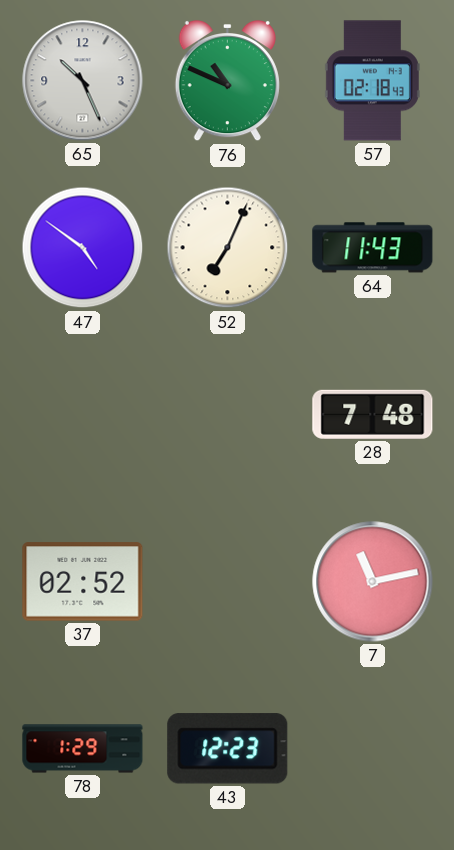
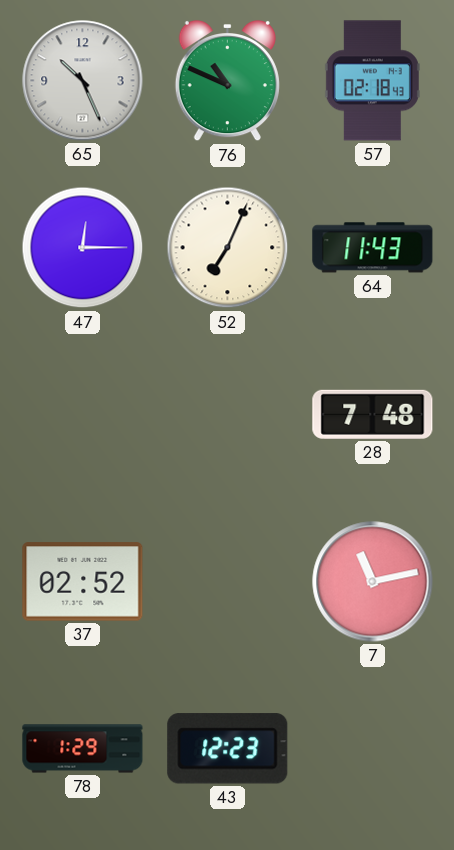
47: 4:51 -> 12:15 (83, 248)
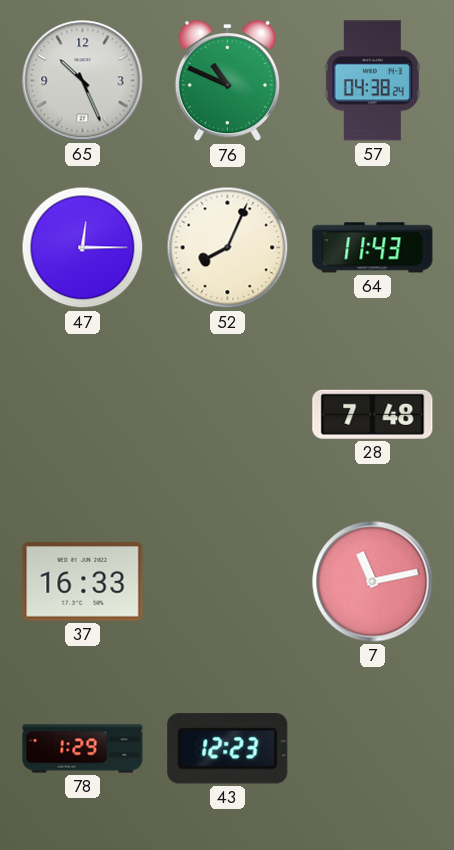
57: 02:18 -> 04:38 (372, 81)
52: 7:04 -> 8:04 (228, 248)
37: 02:52 -> 16:33 (83, 582)
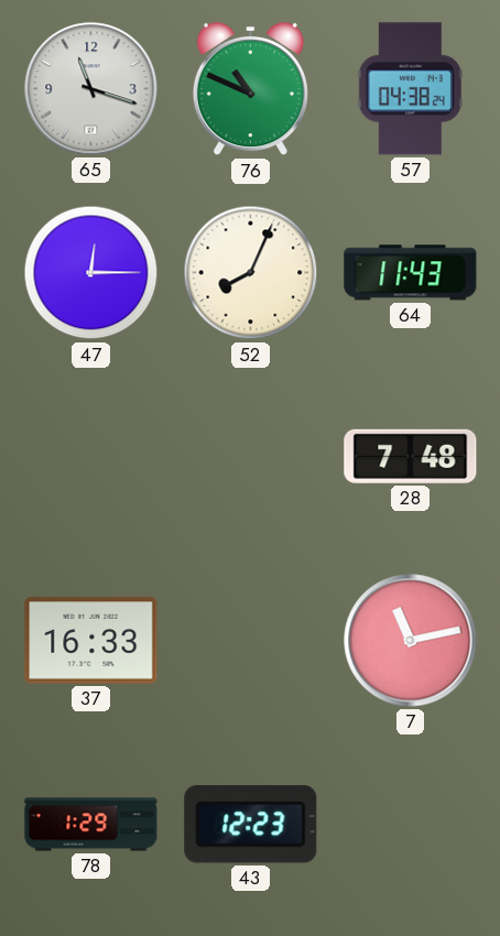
65: 10:26 -> 11:18 (91, 89)
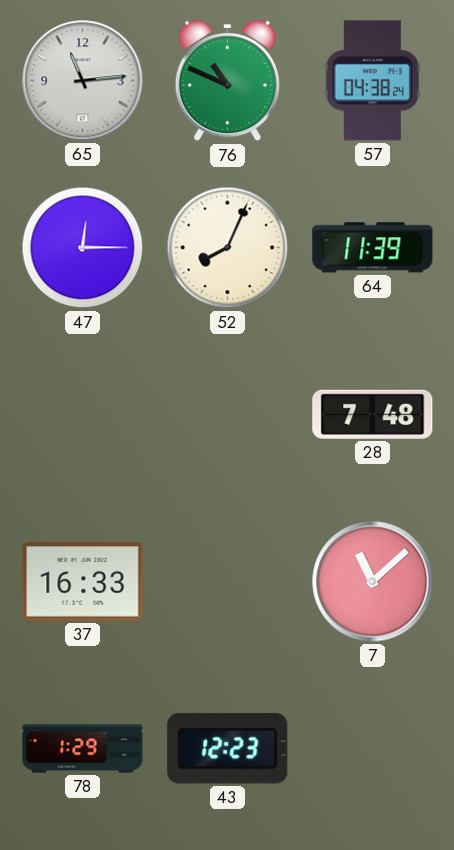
65: 11:18 -> 11:14 (83, 81)
64: 11:43 -> 11:39 (373, 248)
7: 11:13 -> 11:08 (373, 582)
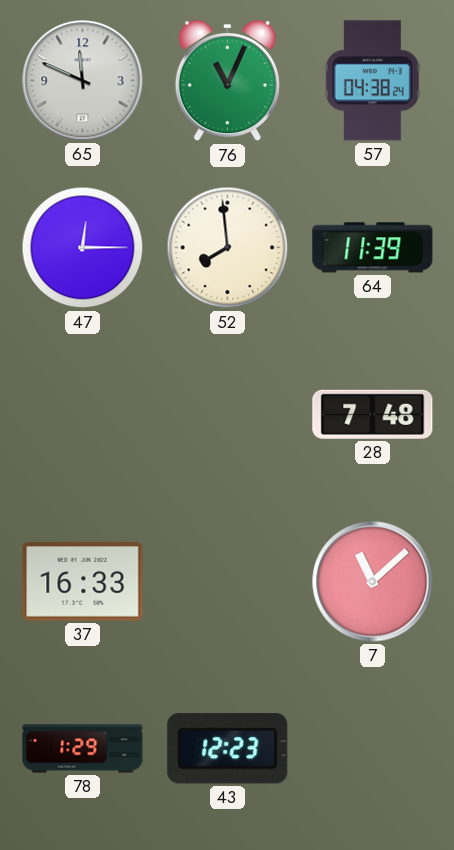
65: 11:14 -> 11:49 (83, 81)
76: 10:49 -> 11:04 (227, 81)
52: 8:04 -> 7:59 (228, 248)
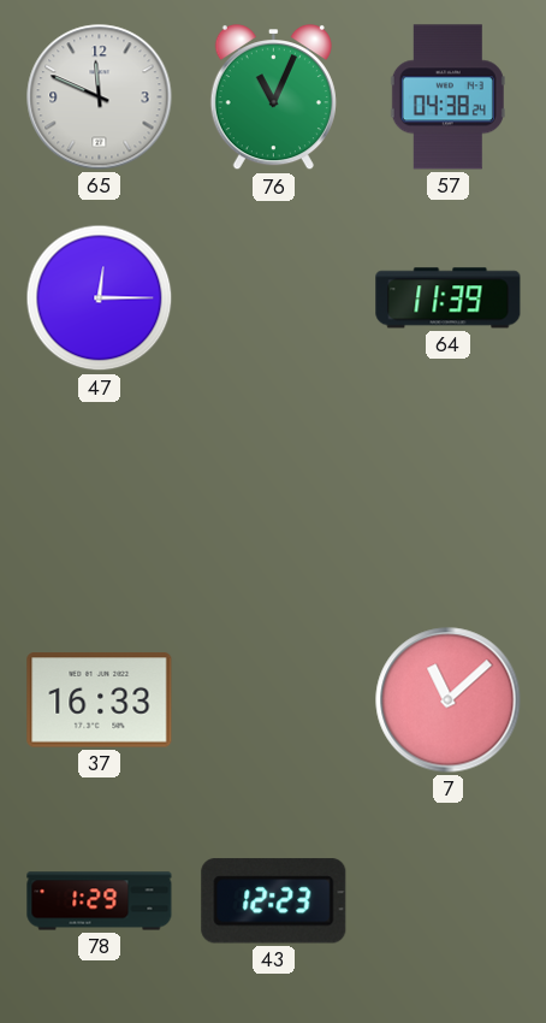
52: 7:59 -> none (228, 248)
28: 7:48 -> none (373, 414)
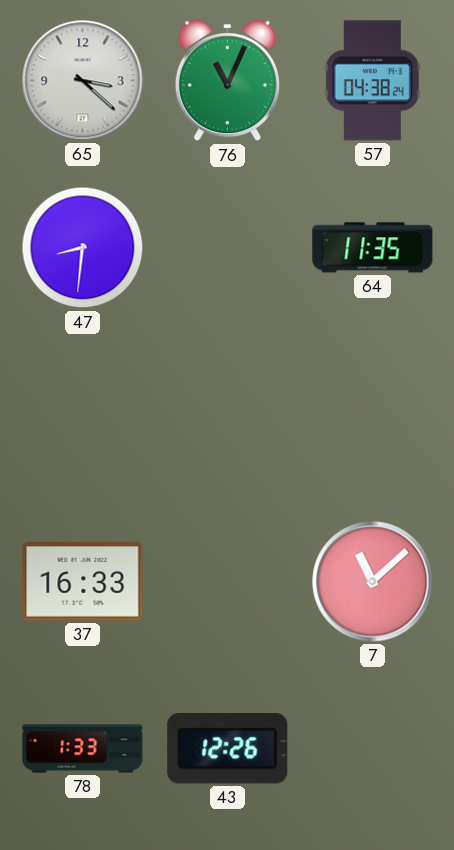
65: 11:49 -> 3:22 (83, 81)
47: 12:15 -> 8:31 (83, 248)
64: 11:39 -> 11:35 (373, 248)
78: 1:29 -> 1:33 (83, 749)
43: 12:23 -> 12:26 (228, 749)
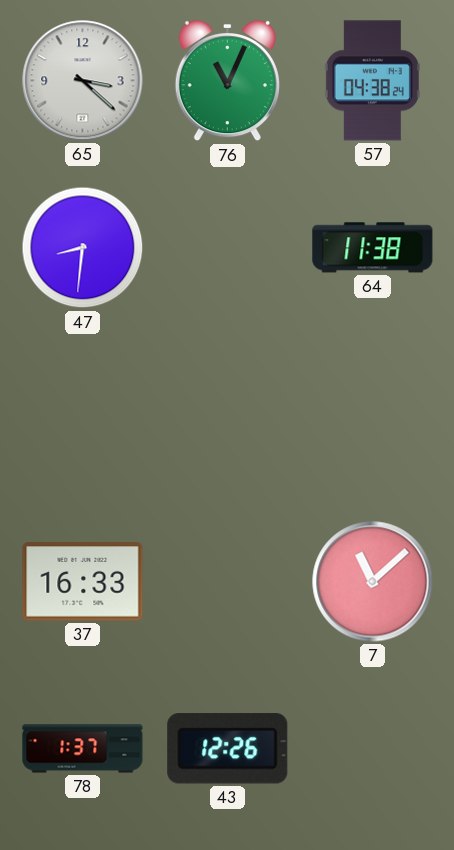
64: 11:35 -> 11:38 (373, 248)
78: 1:33 -> 1:37 (83, 749)
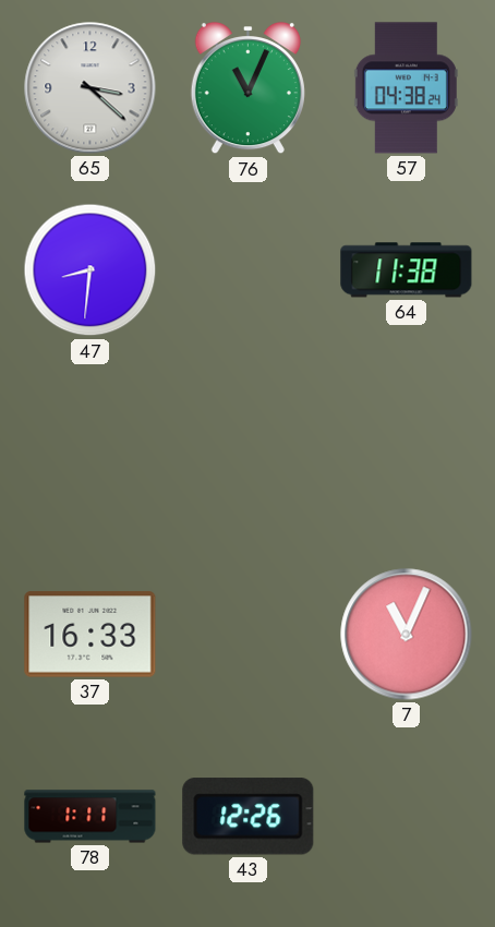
7: 11:08 -> 11:04 (407, 635)
78: 1:37 -> 1:11 (90, 817)
